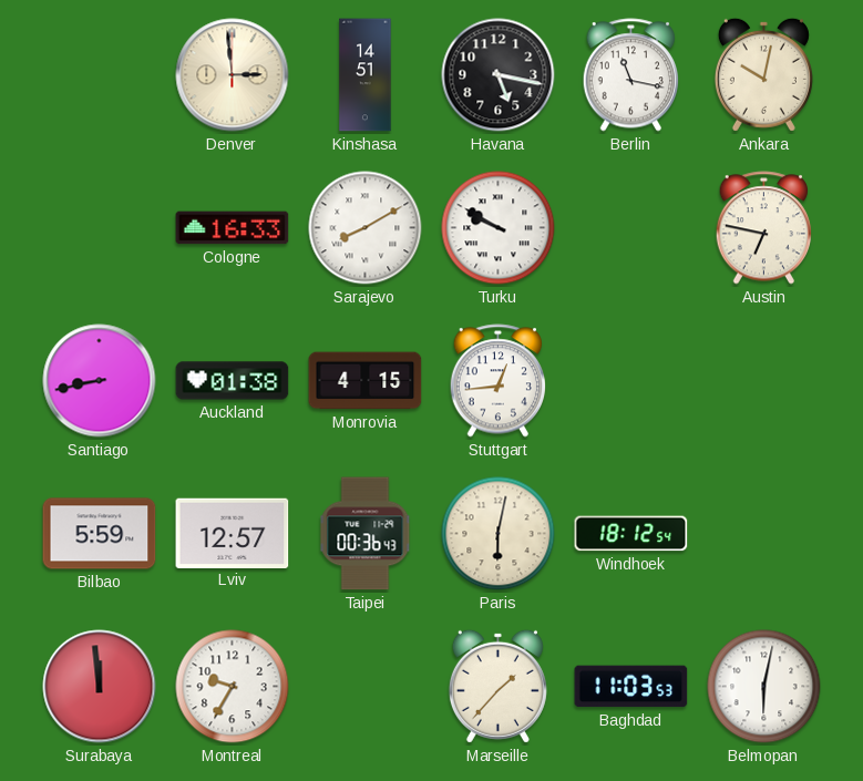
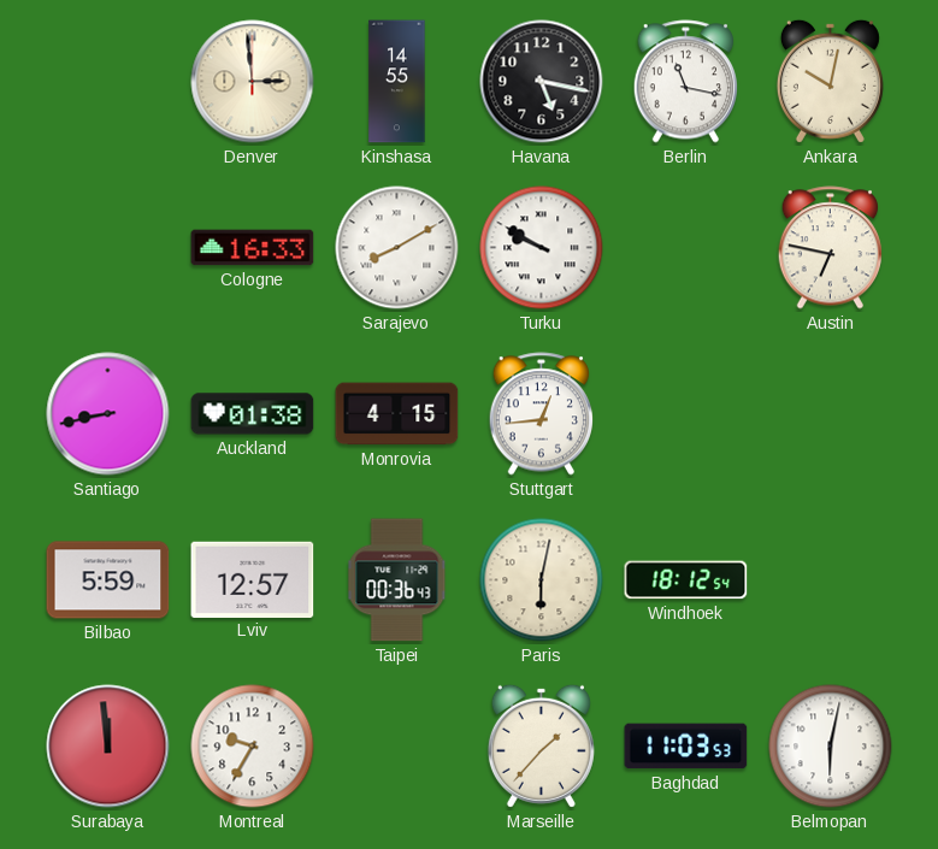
Kinshasa: 14:51 -> 14:55 (397, 82)
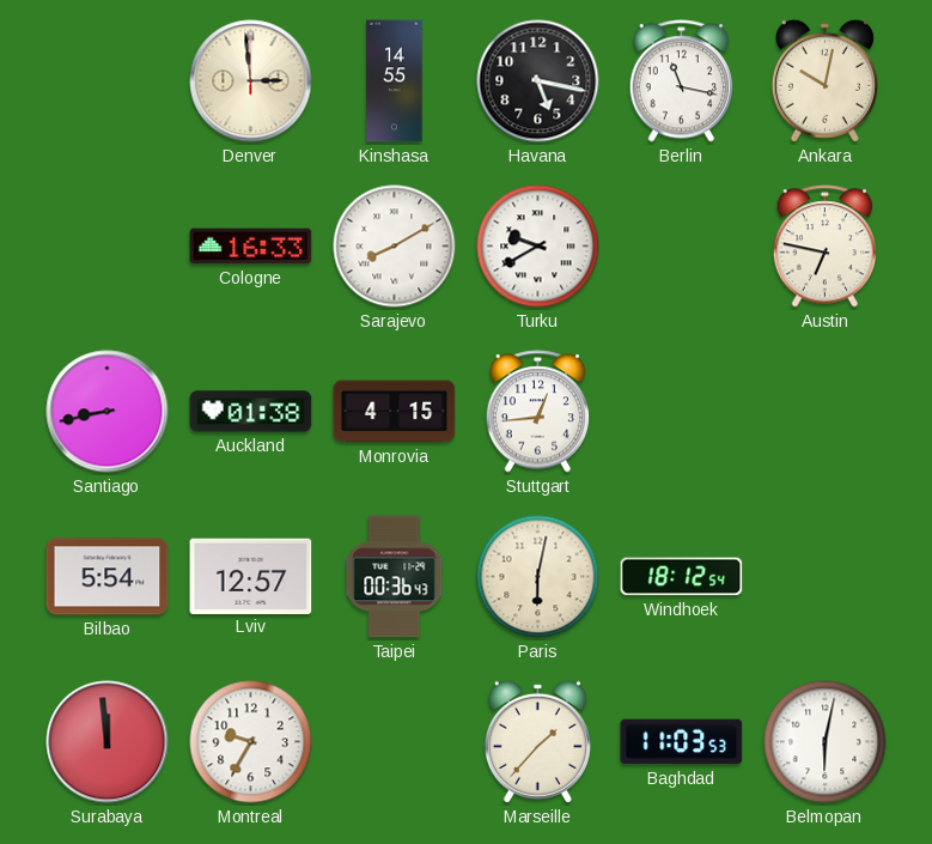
Turku: 9:50 -> 9:40 (538, 247)
Bilbao: 5:59 -> 5:54 (108, 577)
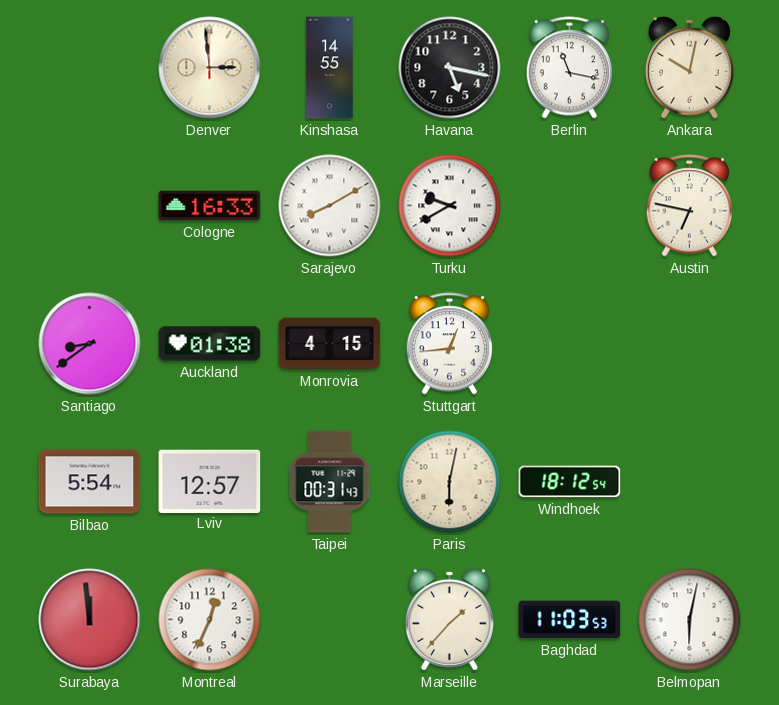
Santiago: 8:43 -> 8:39 (90, 344)
Taipei: 00:36 -> 00:31 (330, 482)
Montreal: 9:35 -> 12:34 (210, 620)
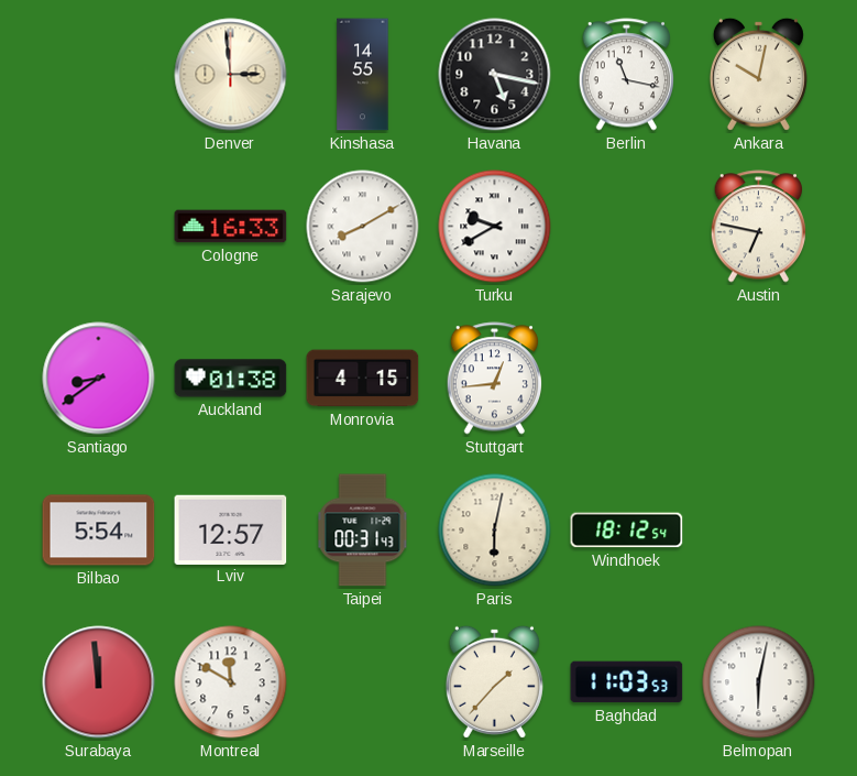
Montreal: 12:34 -> 11:50 (231, 682)
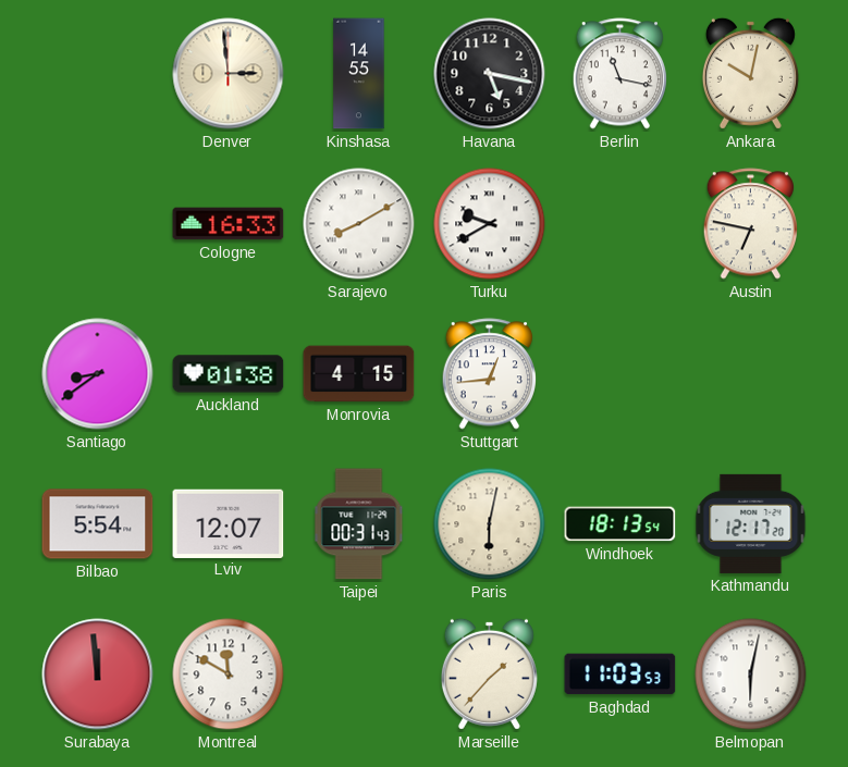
Lviv: 12:57 -> 12:07 (229, 523)
Windhoek: 18:12 -> 18:13 (620, 524)
Kathmandu: none -> 12:17 (751, 523)
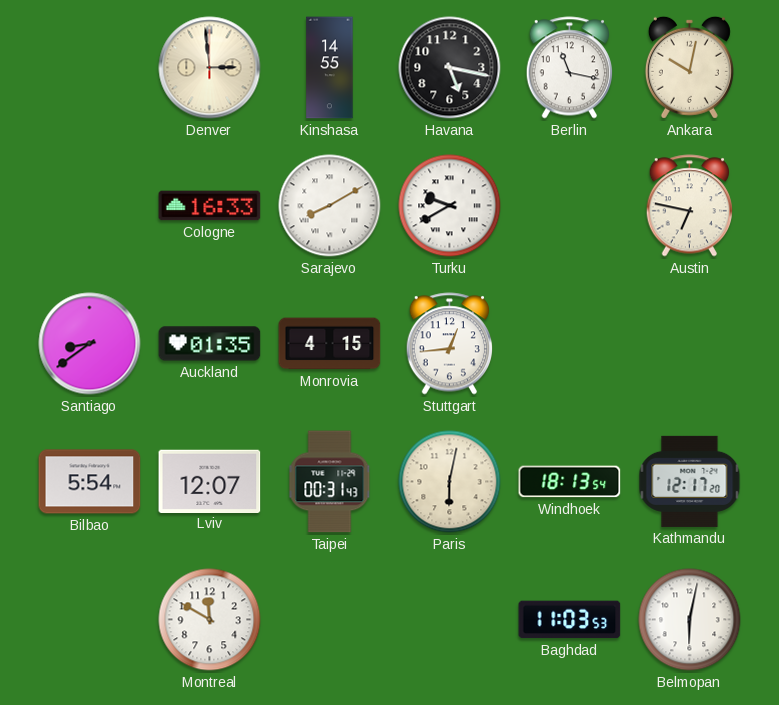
Auckland: 01:38 -> 01:35 (210, 344)
Surabaya: 11:59 -> none (98, 675)
Marseille: 1:37 -> none (489, 673)
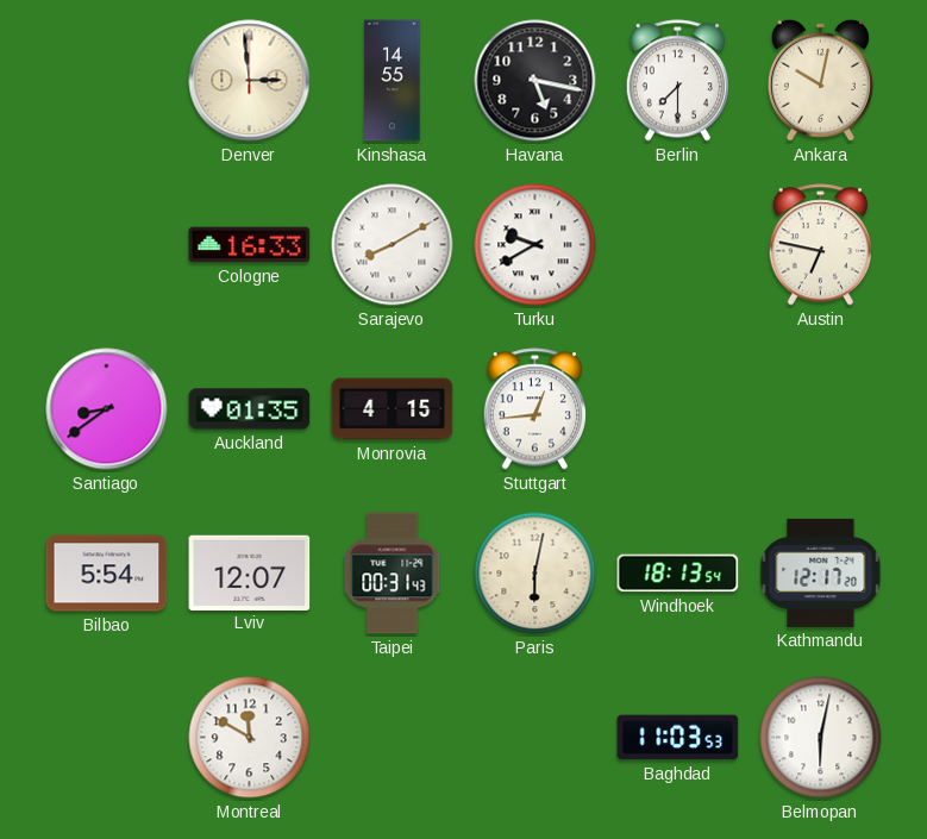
Berlin: 11:17 -> 7:30 (677, 81)
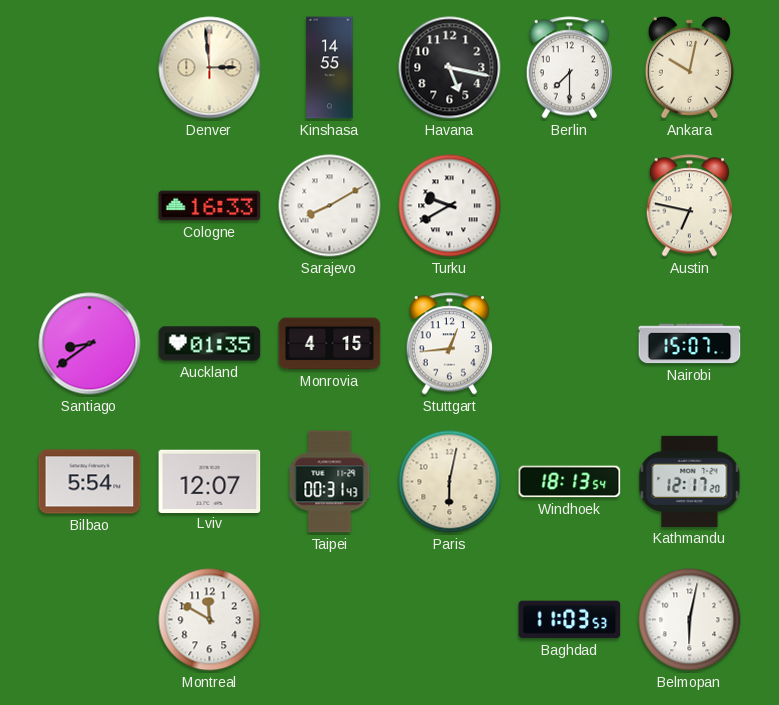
Nairobi: none -> 15:07 (690, 344)
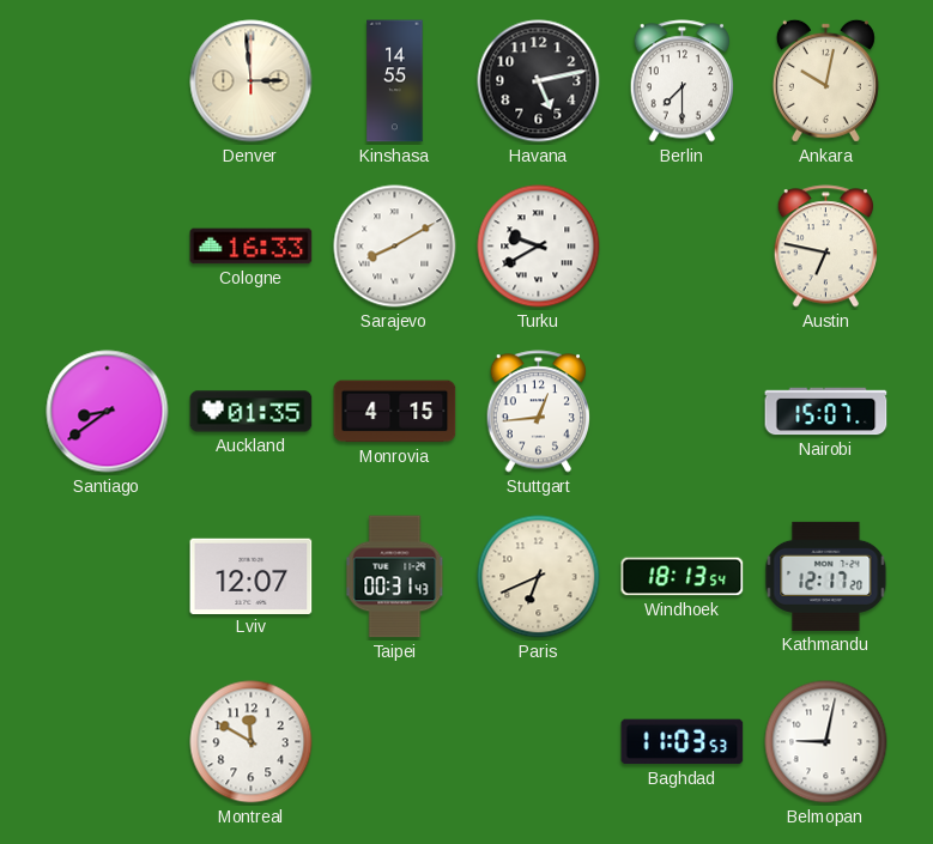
Havana: 5:17 -> 5:13 (539, 81)
Bilbao: 5:54 -> none (90, 482)
Paris: 6:02 -> 6:41 (539, 577)
Belmopan: 6:02 -> 9:02 (826, 742)
